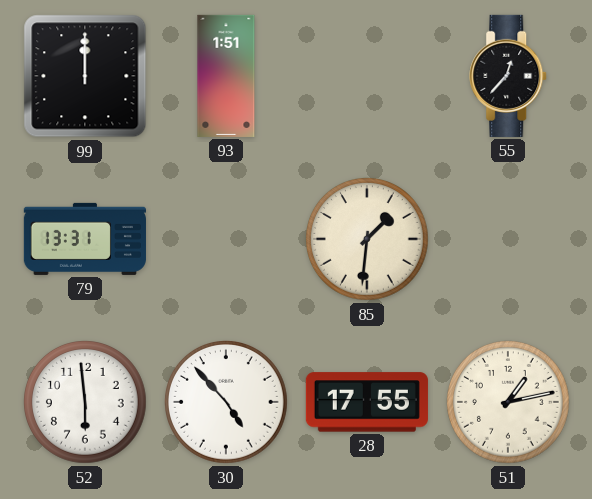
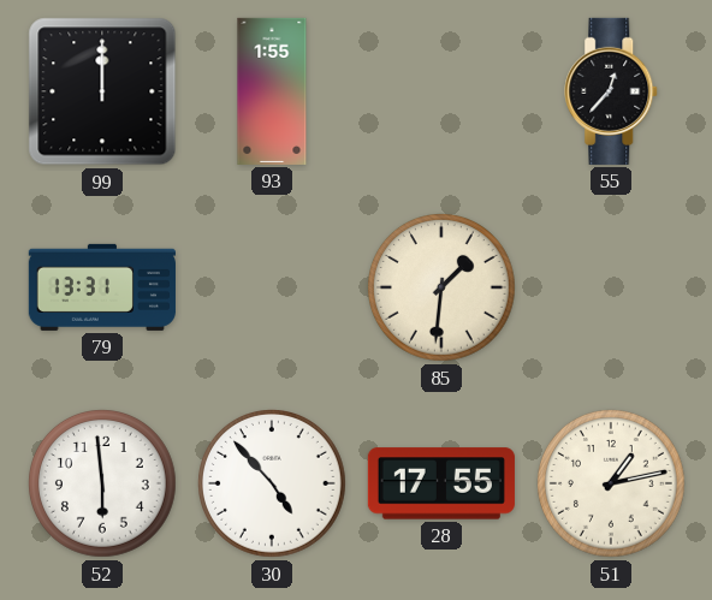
93: 1:51 -> 1:55 (272, 91)
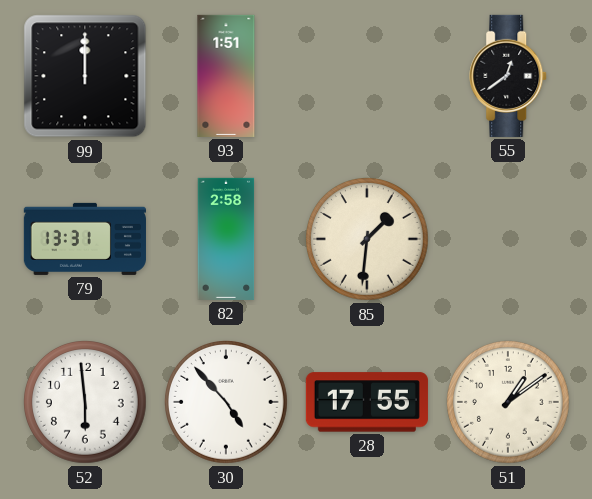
93: 1:55 -> 1:51 (226, 76)
55: 12:37 -> 12:39 (509, 76)
82: none -> 2:58 (226, 239)
51: 1:13 -> 1:09 (509, 403)
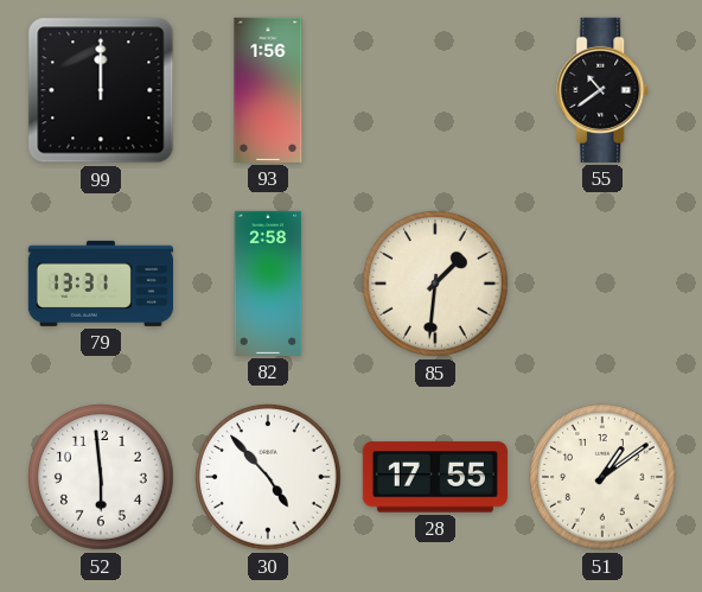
93: 1:51 -> 1:56 (268, 90)
55: 12:39 -> 10:39 (604, 90)
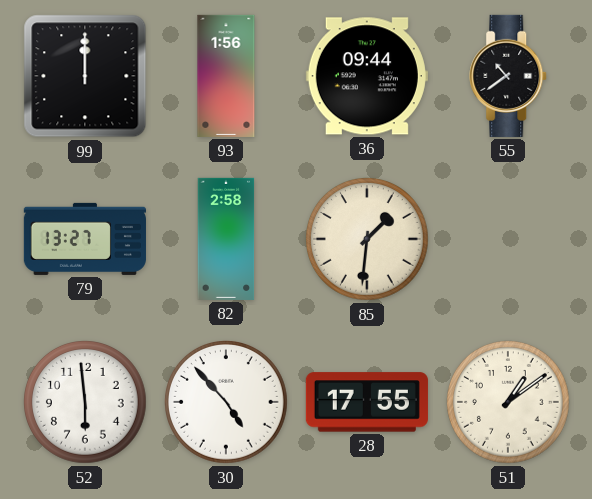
36: none -> 09:44 (367, 76)
79: 13:31 -> 13:27 (85, 239)
